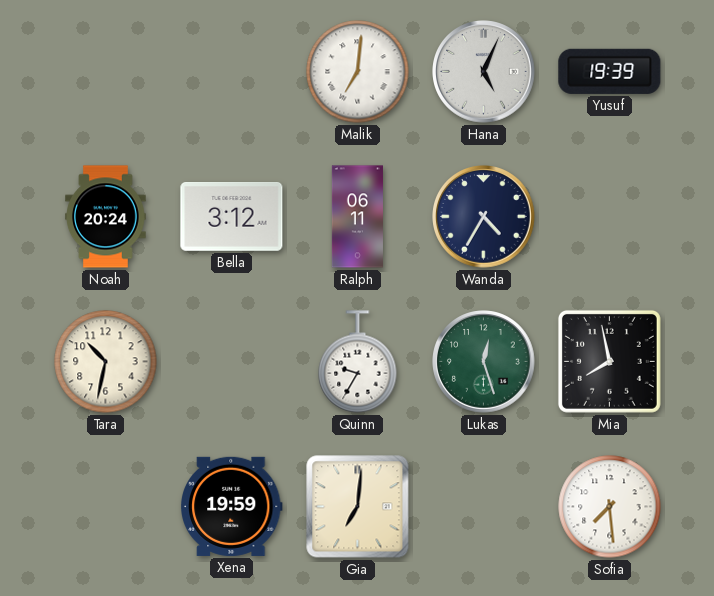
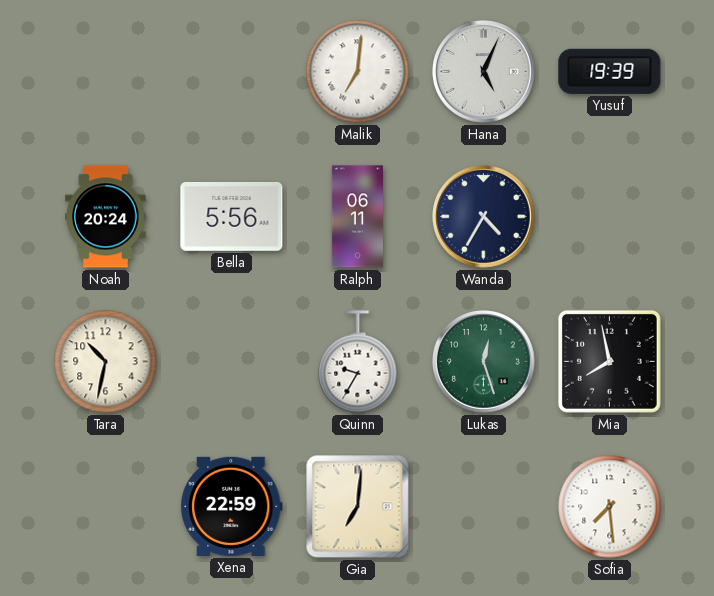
Bella: 3:12 -> 5:56 (232, 217)
Xena: 19:59 -> 22:59 (232, 506)
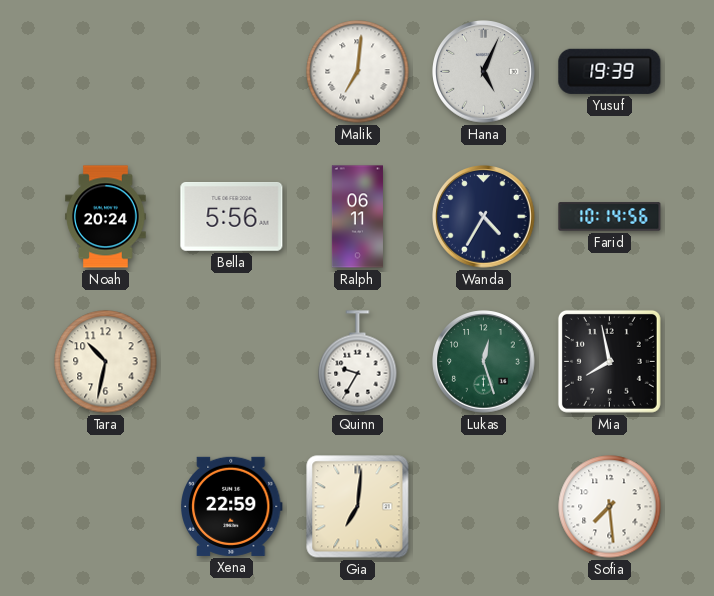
Farid: none -> 10:14 (610, 217)
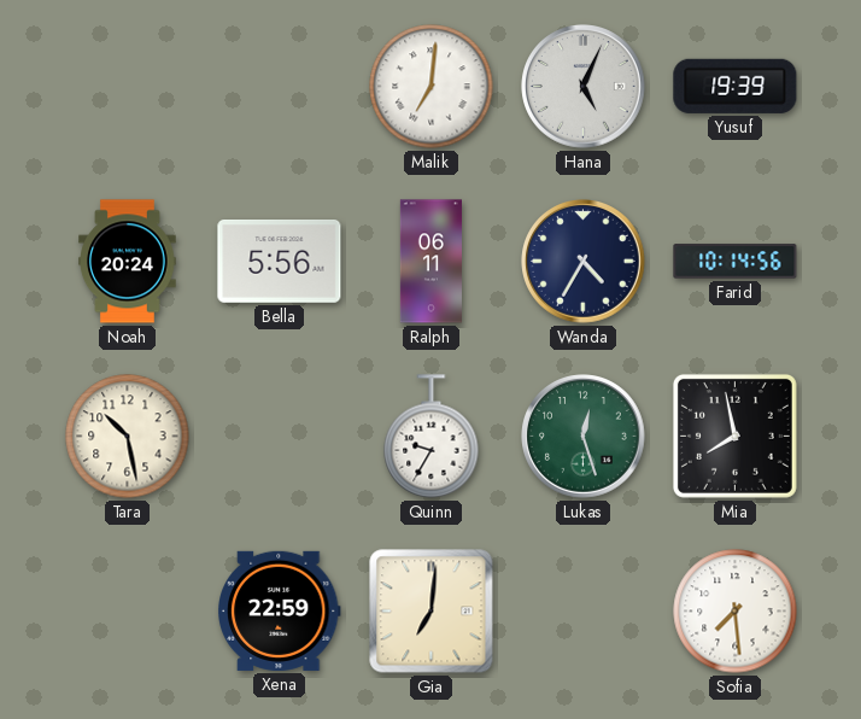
Tara: 10:32 -> 10:28 (128, 437)
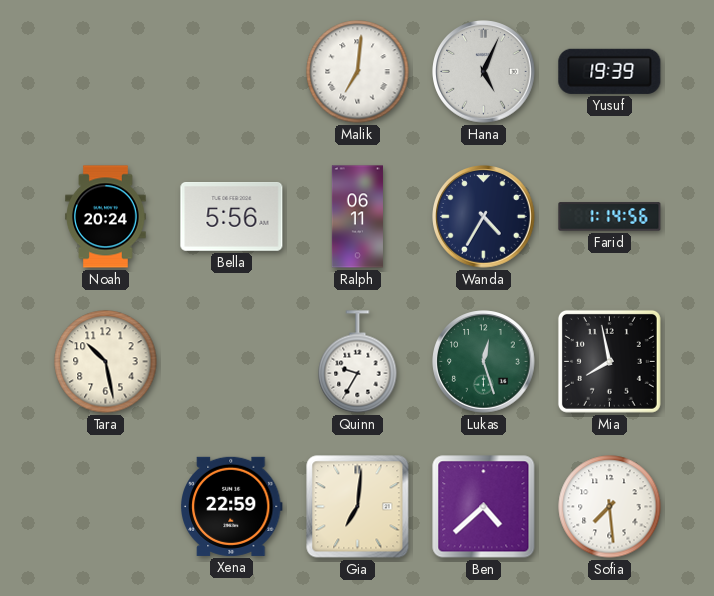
Farid: 10:14 -> 1:14 (610, 217)
Ben: none -> 4:38 (484, 507)
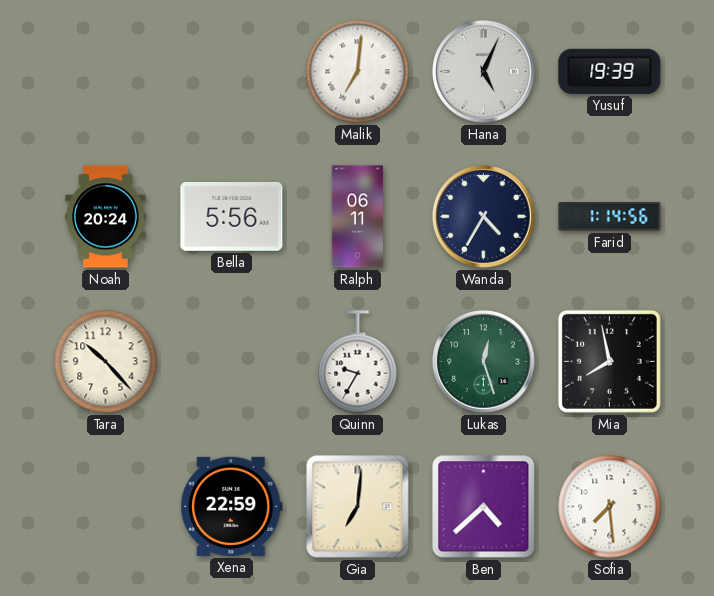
Tara: 10:28 -> 10:23 (106, 362)
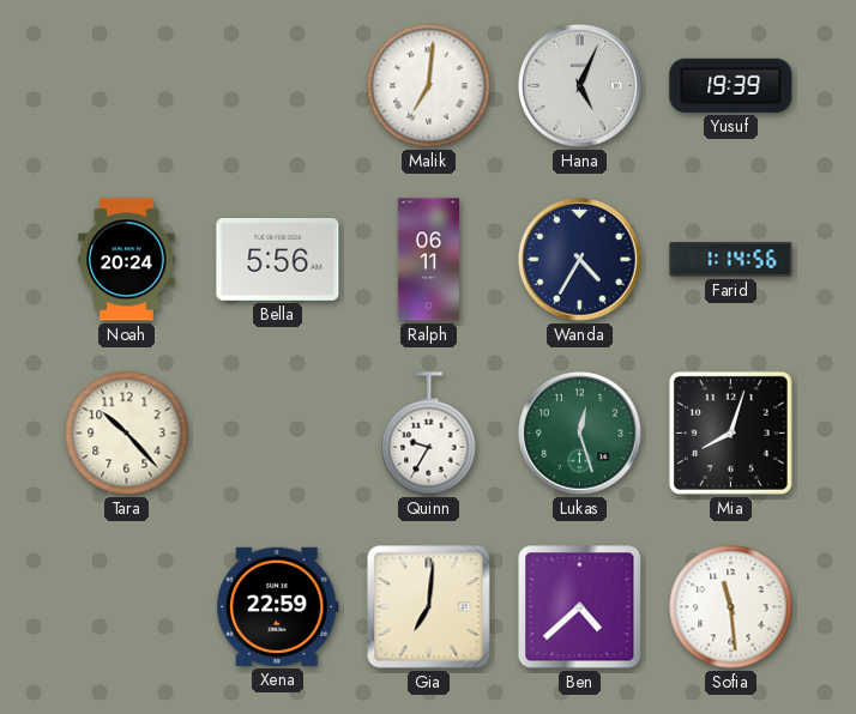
Mia: 7:58 -> 8:03 (730, 432)
Sofia: 7:29 -> 11:29 (731, 607)
